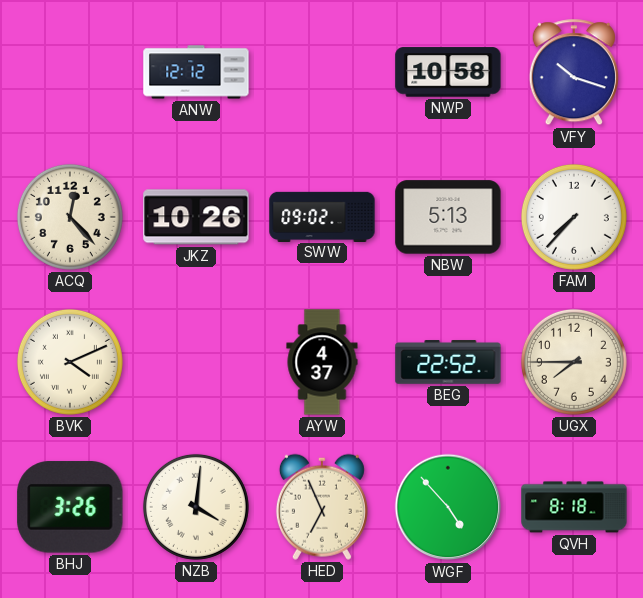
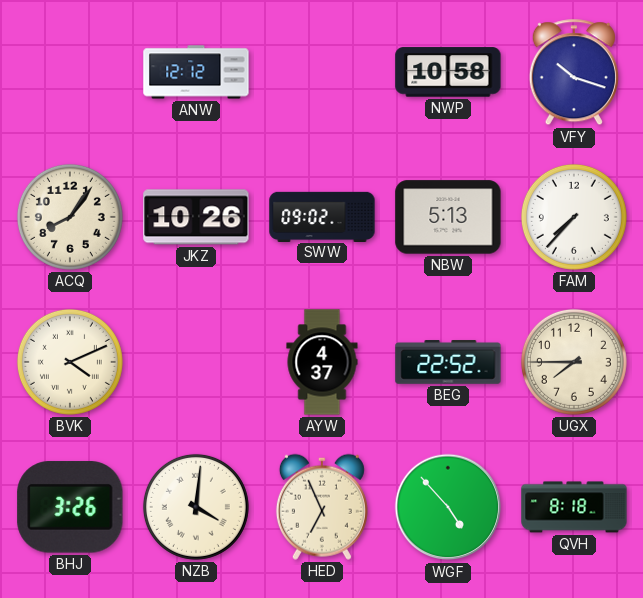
ACQ: 12:23 -> 8:06 (70, 217)
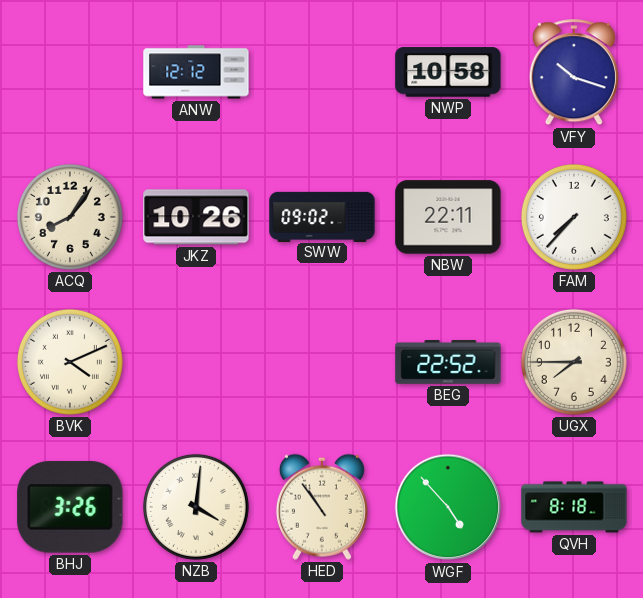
NBW: 5:13 -> 22:11 (448, 217)
AYW: 4:37 -> none (322, 362)
HED: 6:56 -> 10:54 (322, 507)
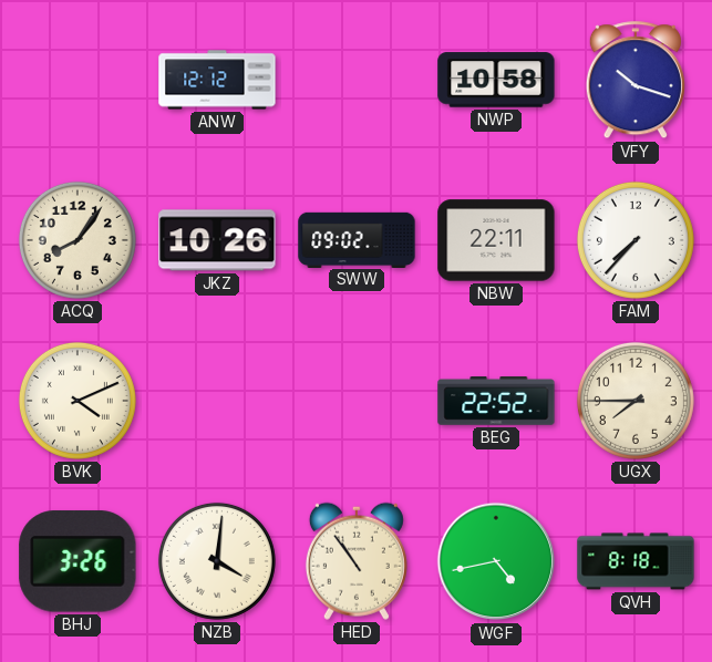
WGF: 4:53 -> 4:43 (496, 561)
